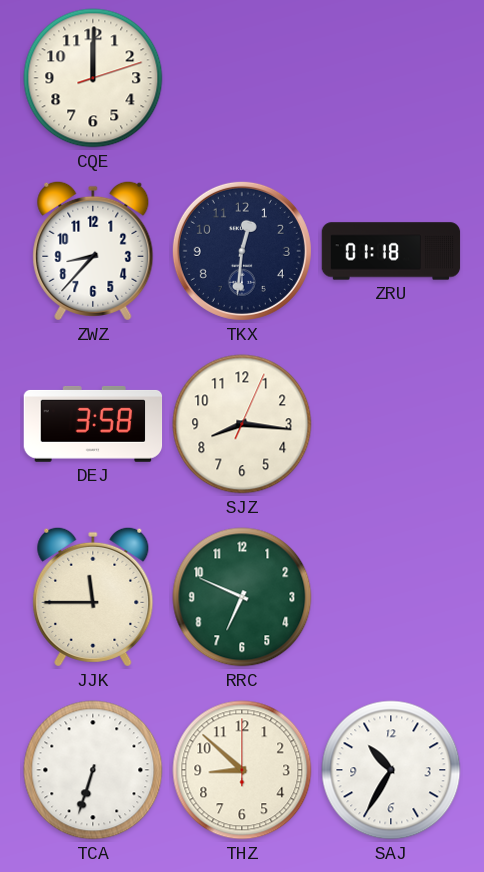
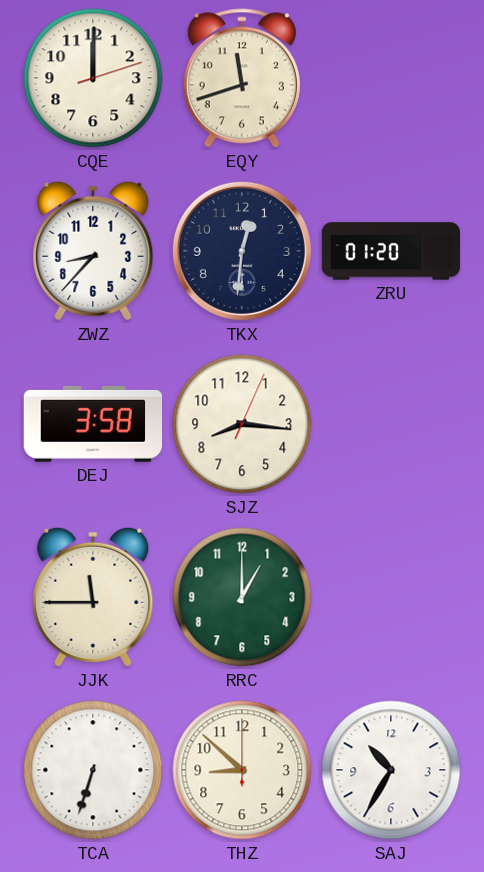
EQY: none -> 11:42 (242, 78)
ZRU: 01:18 -> 01:20 (391, 251)
RRC: 6:49 -> 1:00 (242, 597)
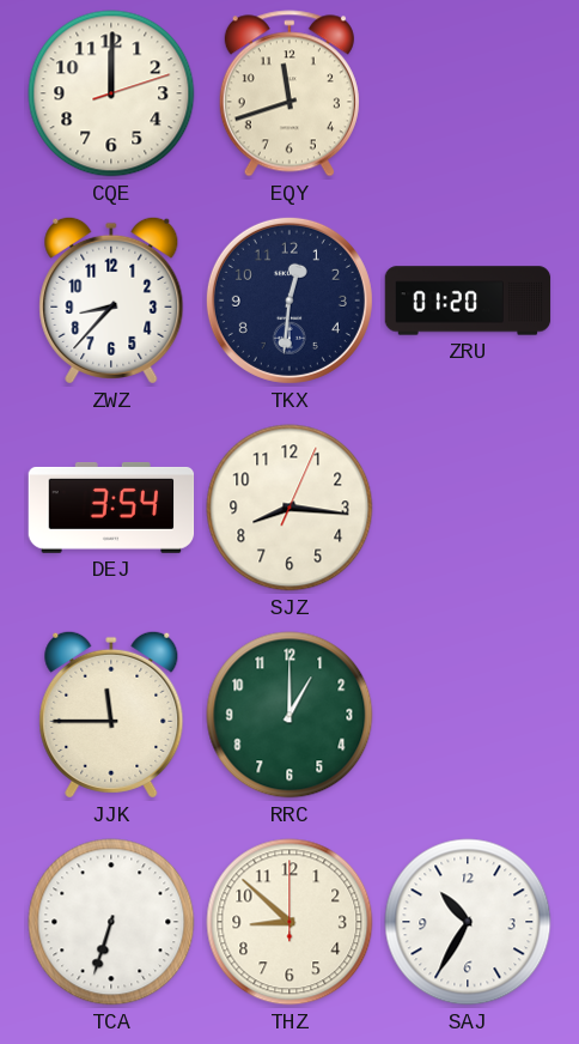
DEJ: 3:58 -> 3:54 (111, 508)
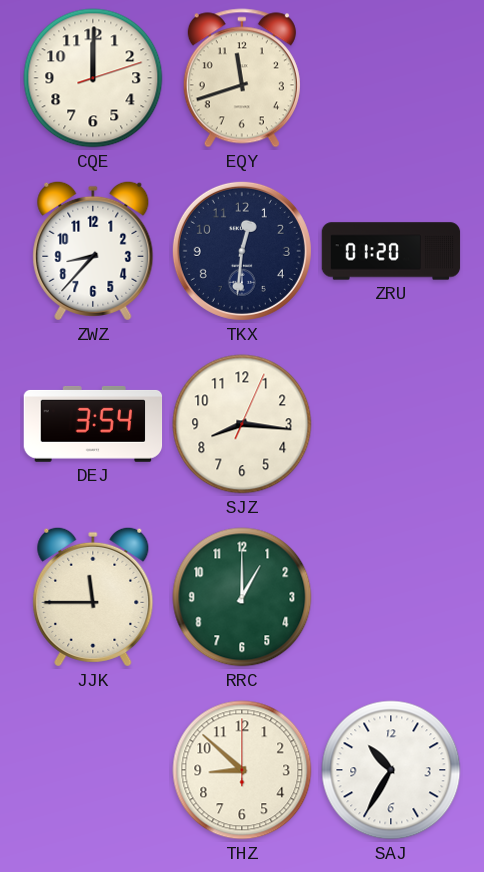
TCA: 6:33 -> none (111, 922)
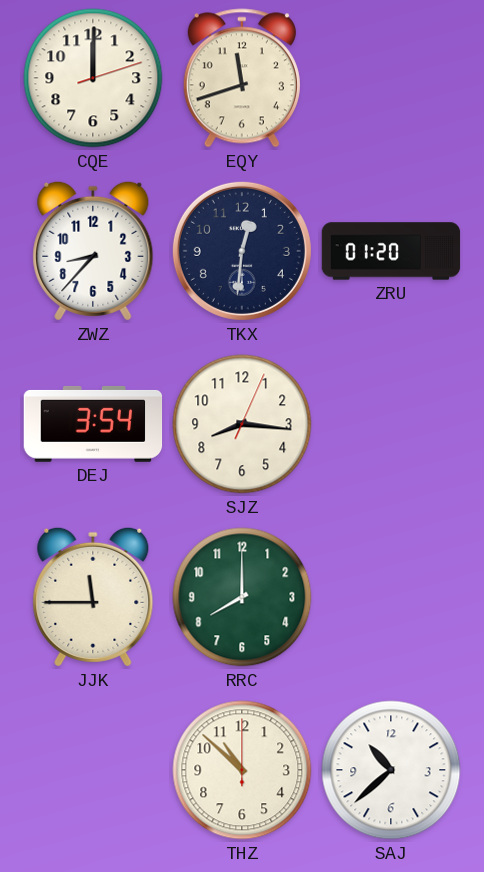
RRC: 1:00 -> 8:00 (242, 597)
THZ: 8:52 -> 10:52 (242, 770)
SAJ: 10:35 -> 10:38 (391, 770)
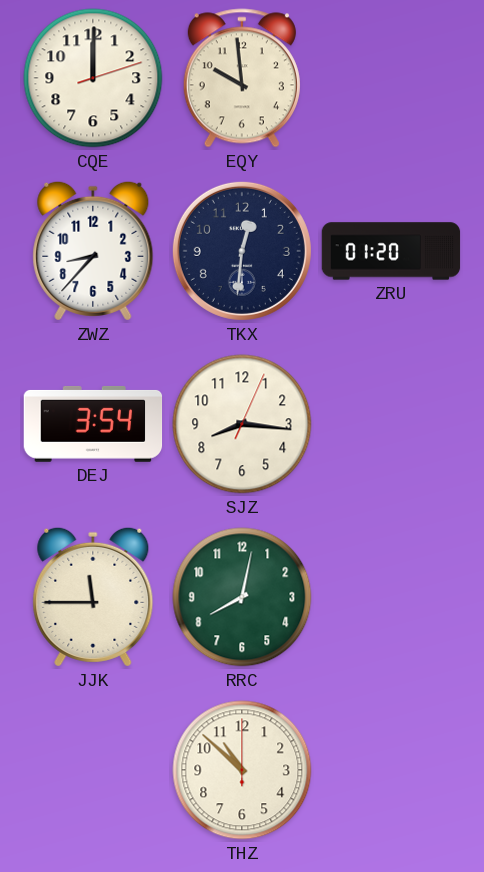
EQY: 11:42 -> 9:59 (242, 78)
RRC: 8:00 -> 8:02 (242, 597)
SAJ: 10:38 -> none (391, 770)
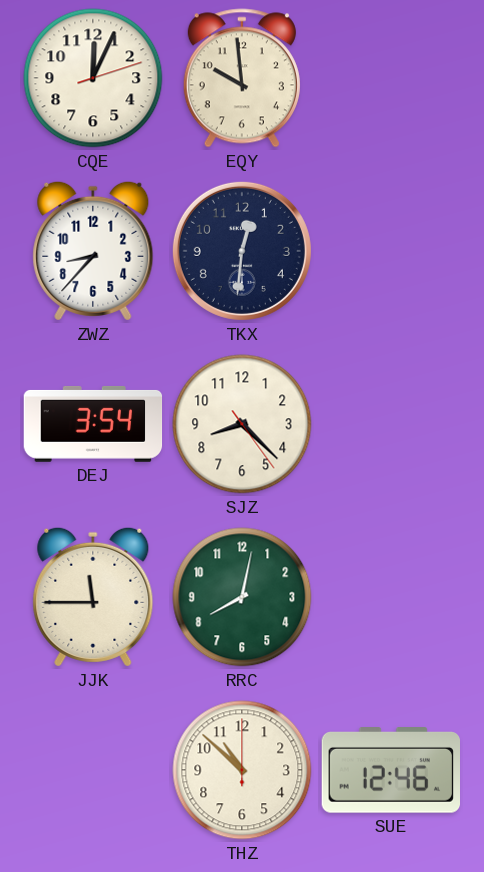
CQE: 12:00 -> 12:04 (93, 78)
ZRU: 01:20 -> none (391, 251)
SJZ: 8:16 -> 8:22 (242, 424)
SUE: none -> 12:46 (390, 770)
